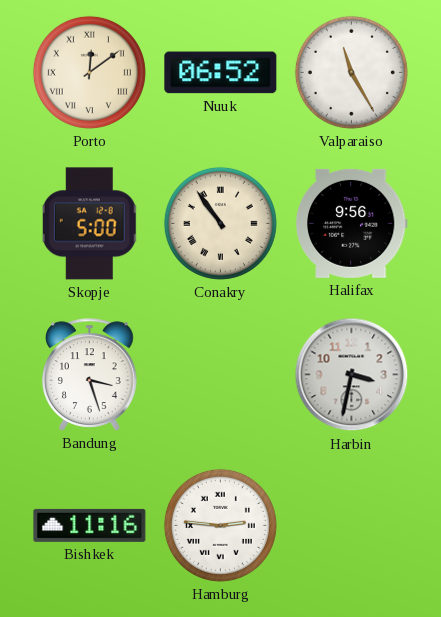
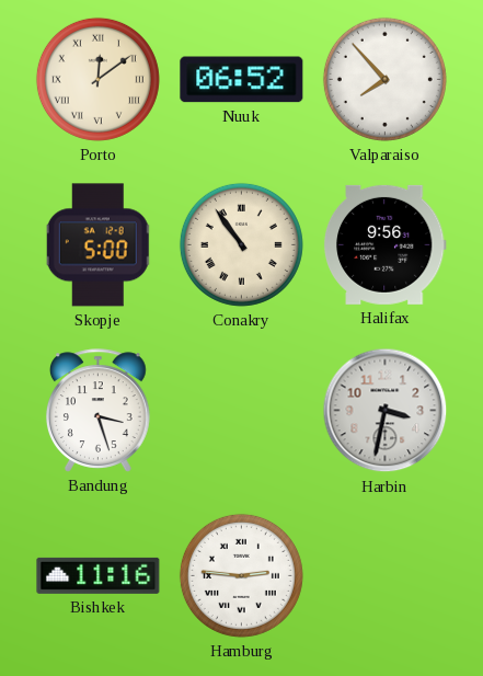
Valparaiso: 11:25 -> 7:53 (384, 79)
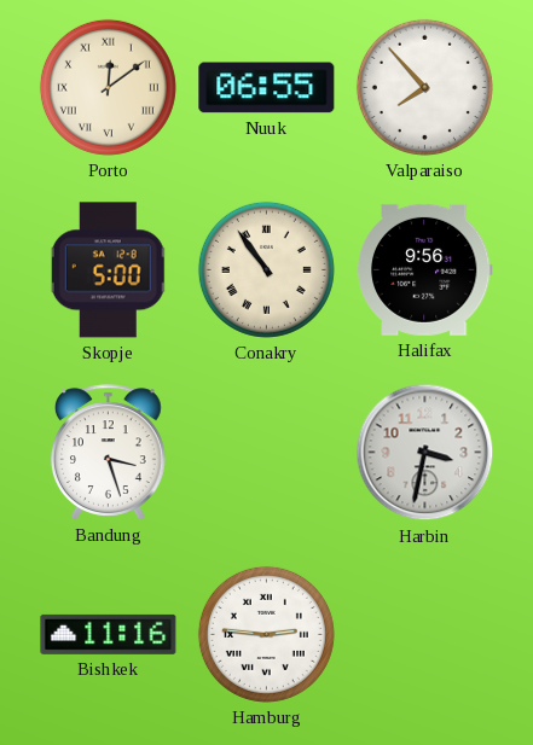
Nuuk: 06:52 -> 06:55 (267, 88)
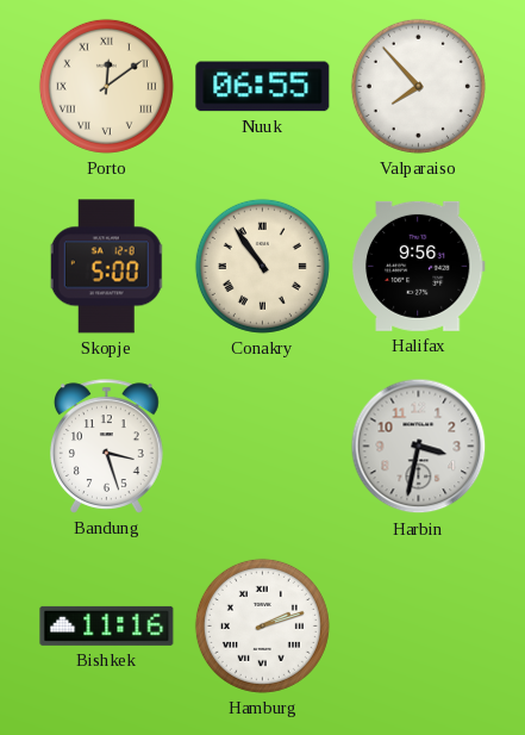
Hamburg: 2:46 -> 2:12 (262, 625)
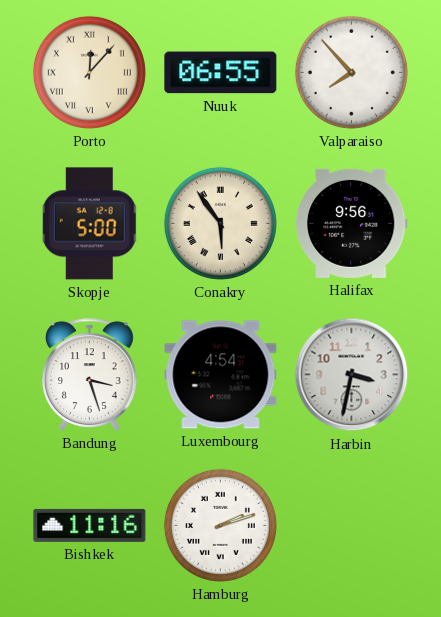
Porto: 12:09 -> 12:07 (89, 72)
Conakry: 10:54 -> 5:54 (220, 223)
Luxembourg: none -> 4:54 (221, 375)
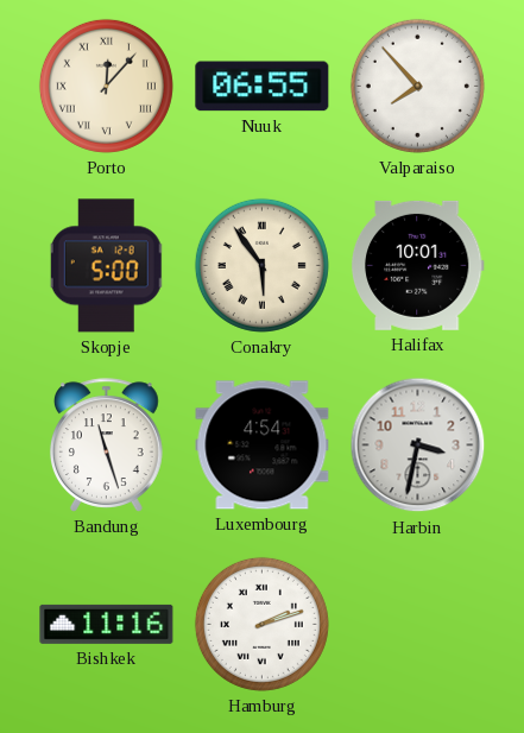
Halifax: 9:56 -> 10:01 (417, 265)
Bandung: 3:27 -> 11:27 (106, 446)
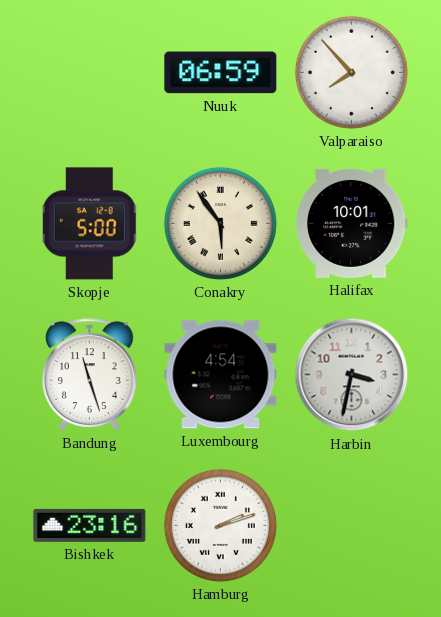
Porto: 12:07 -> none (106, 86)
Nuuk: 06:55 -> 06:59 (221, 73)
Bishkek: 11:16 -> 23:16 (90, 525)
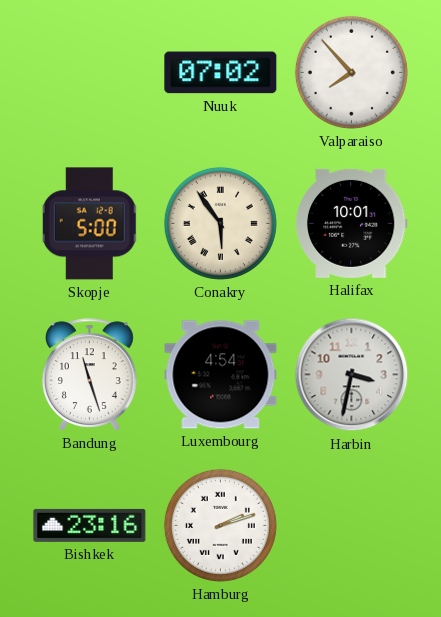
Nuuk: 06:59 -> 07:02 (221, 73)
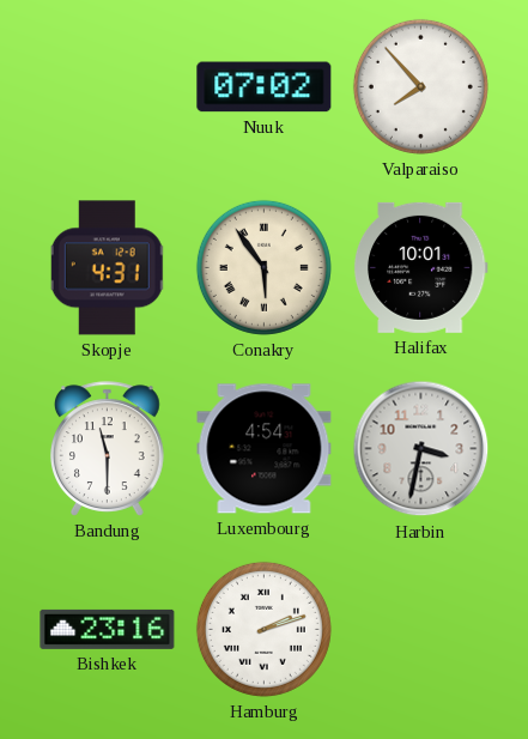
Skopje: 5:00 -> 4:31 (108, 268)
Bandung: 11:27 -> 11:30 (107, 449)
